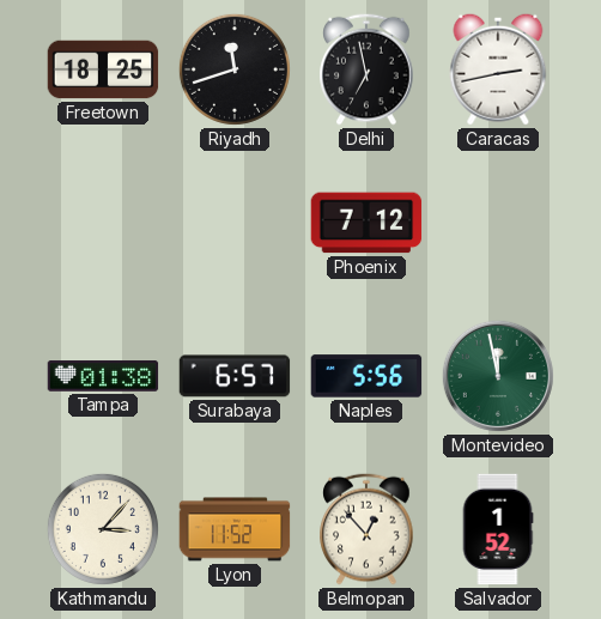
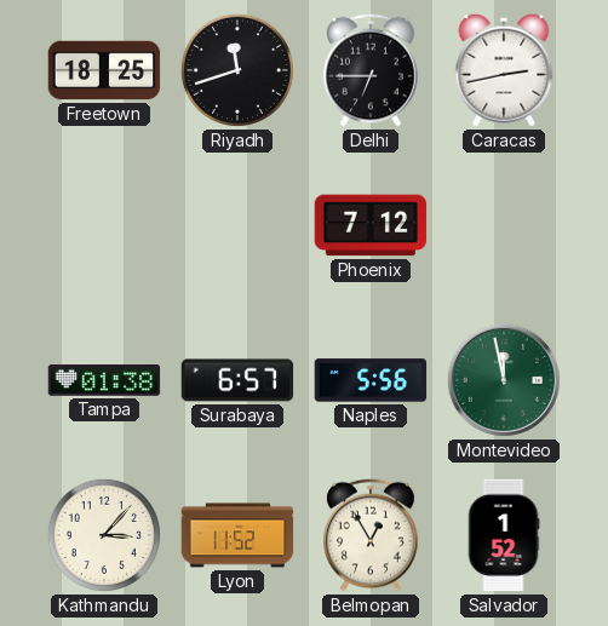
Delhi: 6:58 -> 6:45 (371, 70)
Belmopan: 12:53 -> 12:55 (371, 535)
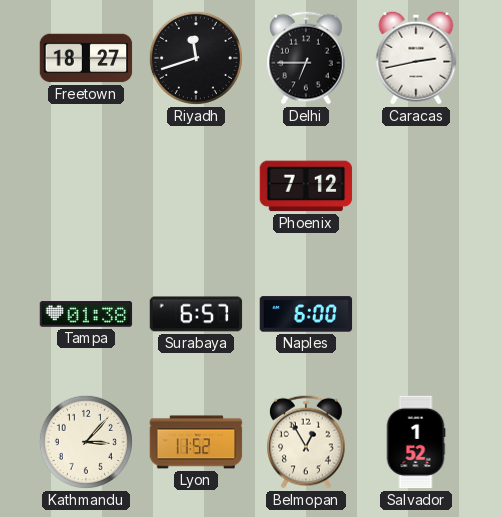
Freetown: 18:25 -> 18:27 (86, 58)
Naples: 5:56 -> 6:00 (306, 314)
Montevideo: 11:58 -> none (504, 380)
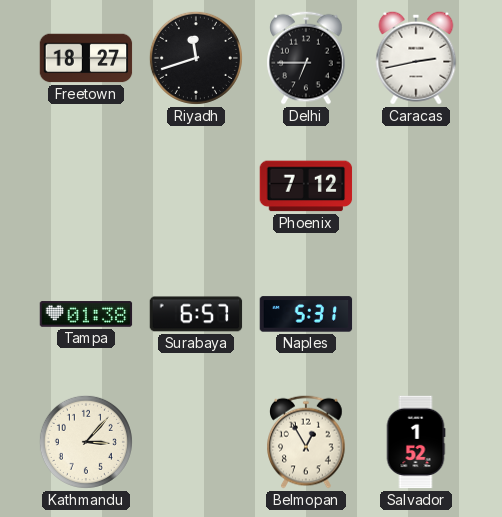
Naples: 6:00 -> 5:31 (306, 314)
Lyon: 11:52 -> none (196, 442)
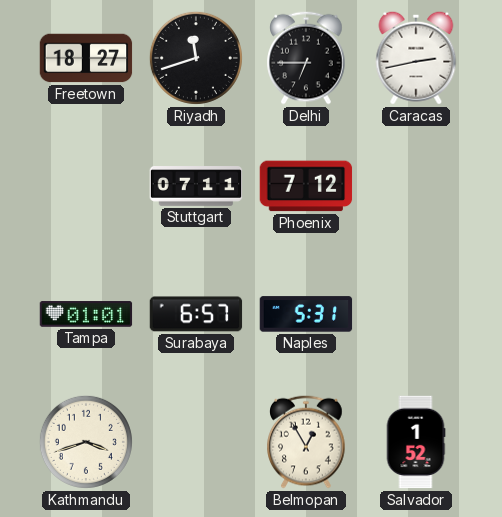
Stuttgart: none -> 07:11 (196, 186)
Tampa: 01:38 -> 01:01 (86, 314)
Kathmandu: 3:07 -> 3:42 (86, 442)
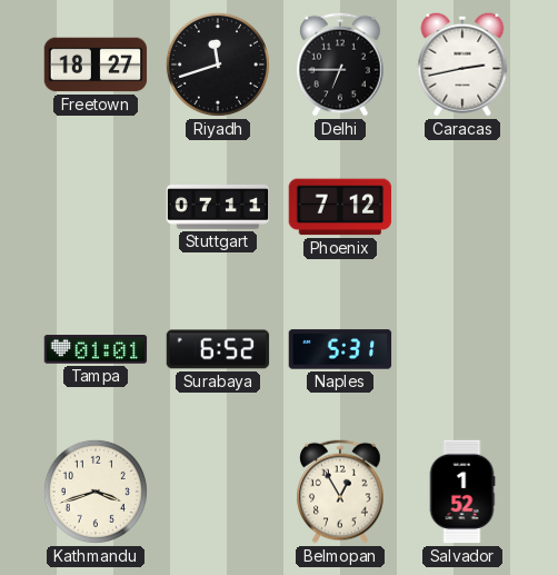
Surabaya: 6:57 -> 6:52 (218, 349)
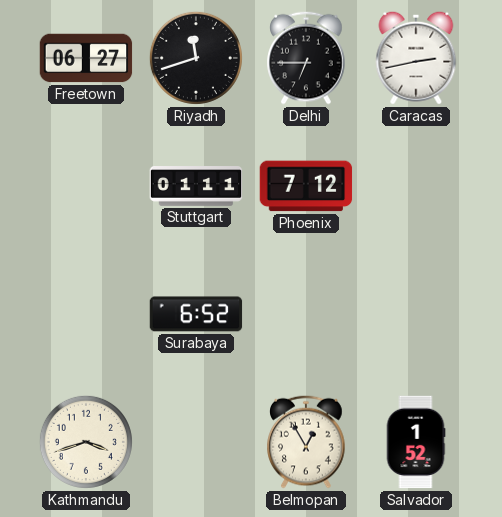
Freetown: 18:27 -> 06:27 (86, 58)
Stuttgart: 07:11 -> 01:11 (196, 186)
Tampa: 01:01 -> none (96, 349)
Naples: 5:31 -> none (340, 349)
